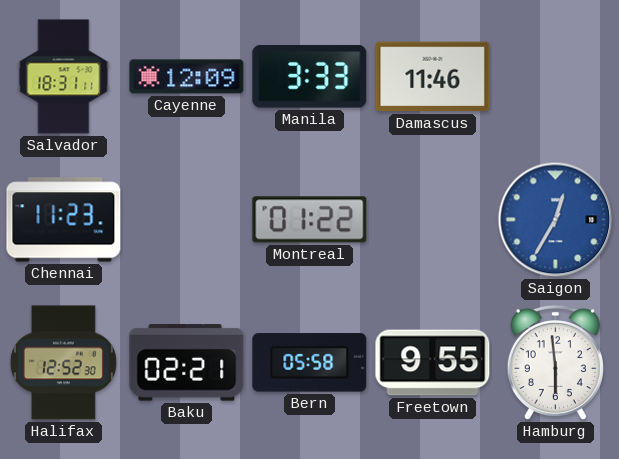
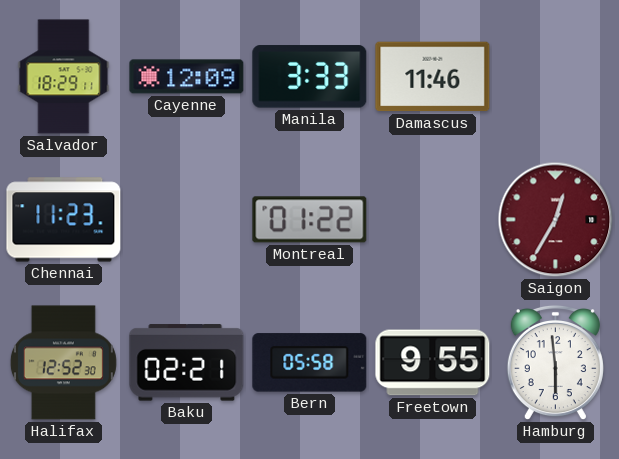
Salvador: 18:31 -> 18:29 (64, 77)
Saigon dial: blue -> burgundy (556, 220)
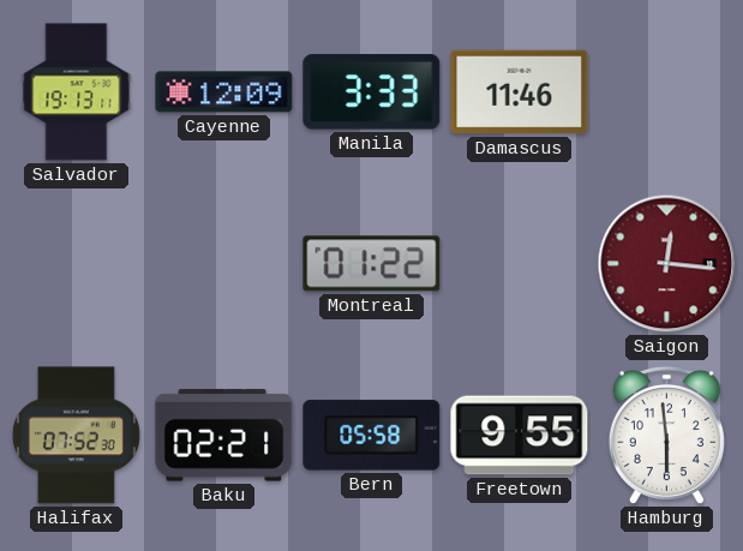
Salvador: 18:29 -> 19:13 (77, 92)
Chennai: 11:23 -> none (64, 220)
Saigon: 12:35 -> 12:16 (667, 264)
Halifax: 12:52 -> 07:52 (76, 436)
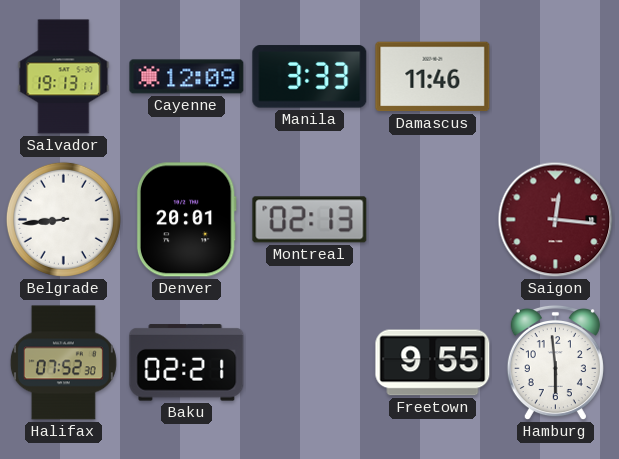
Belgrade: none -> 8:44 (63, 219)
Denver: none -> 20:01 (186, 220)
Montreal: 01:22 -> 02:13 (310, 220)
Bern: 05:58 -> none (372, 436)
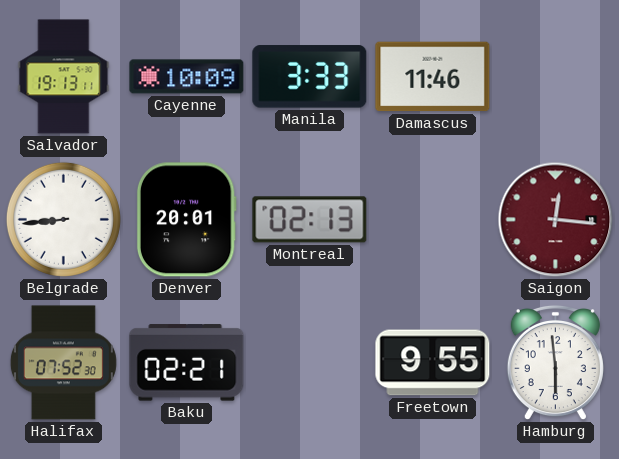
Cayenne: 12:09 -> 10:09 (187, 77)
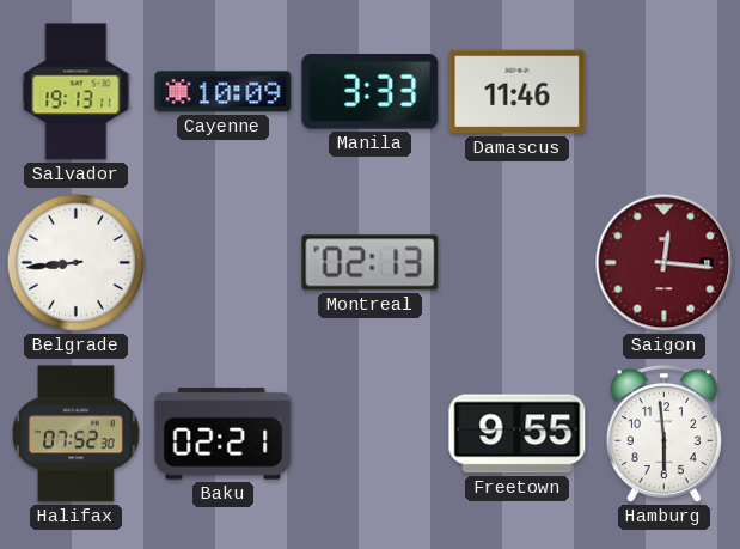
Denver: 20:01 -> none (186, 220)
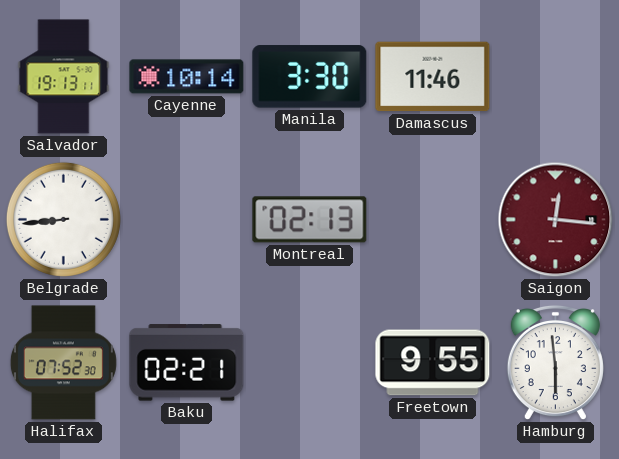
Cayenne: 10:09 -> 10:14 (187, 77)
Manila: 3:33 -> 3:30 (310, 77)
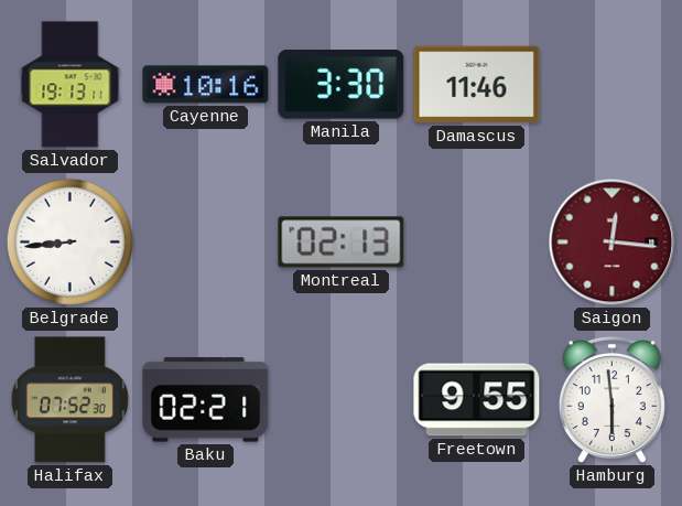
Cayenne: 10:14 -> 10:16 (206, 85)
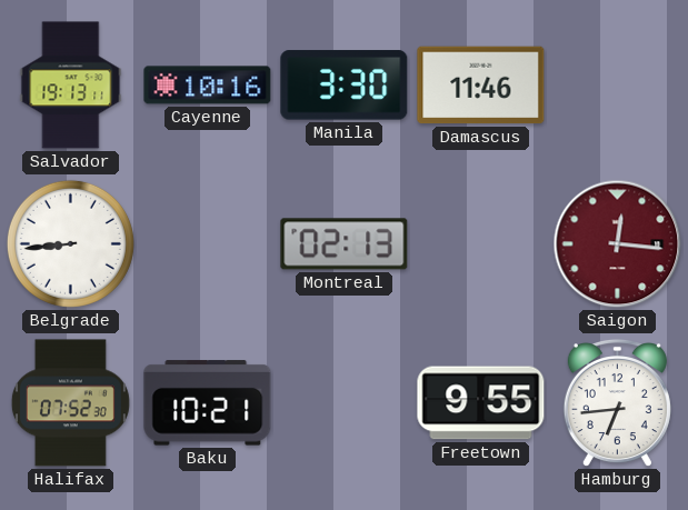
Baku: 02:21 -> 10:21 (208, 403)
Hamburg: 5:59 -> 6:44 (617, 403)
